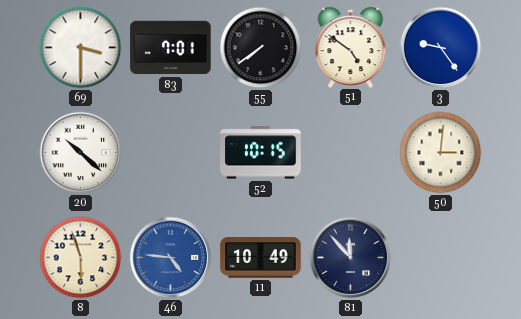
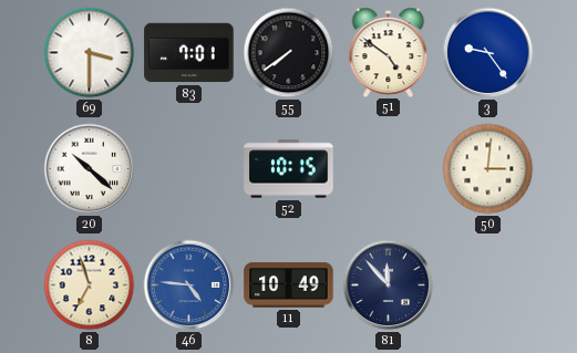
8: 5:57 -> 6:57 (90, 285)
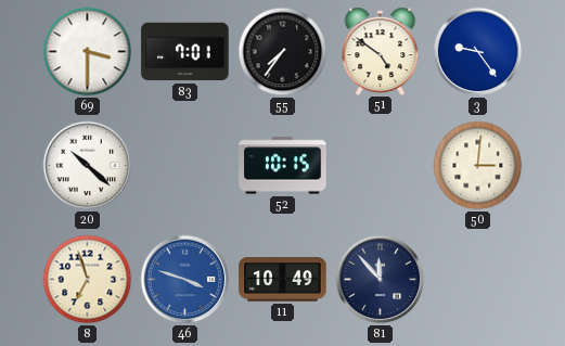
55: 7:39 -> 7:36 (283, 52)
46: 4:46 -> 3:48 (185, 280)
